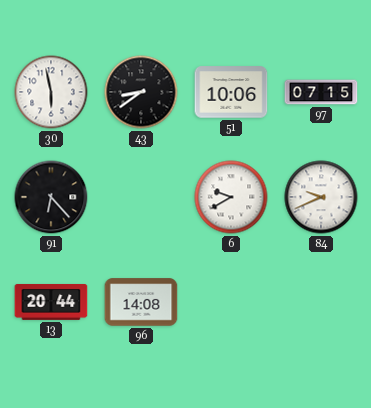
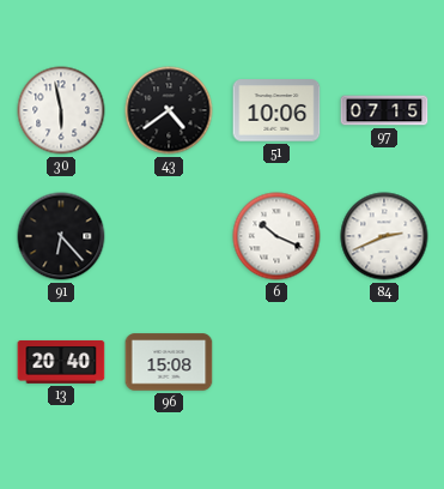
43: 8:39 -> 4:39 (169, 110)
6: 9:40 -> 10:19 (276, 236)
84: 9:41 -> 2:41 (384, 236)
13: 20:44 -> 20:40 (61, 362)
96: 14:08 -> 15:08 (169, 362)
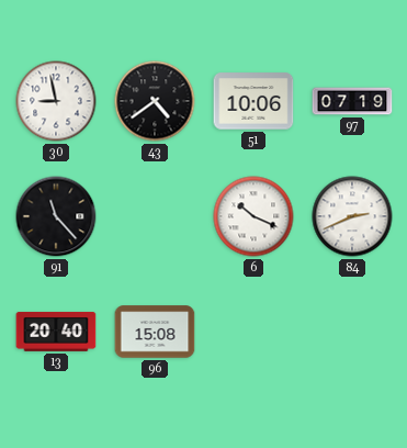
30: 5:58 -> 8:58 (56, 101)
97: 07:15 -> 07:19 (352, 101)
91: 6:23 -> 11:23 (56, 216)
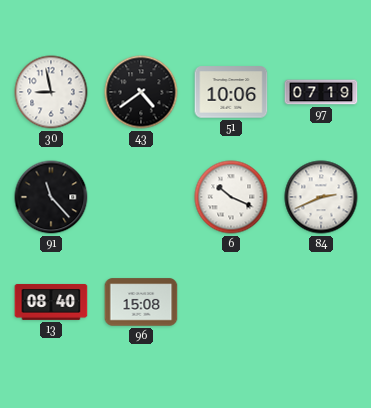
13: 20:40 -> 08:40 (51, 302)
